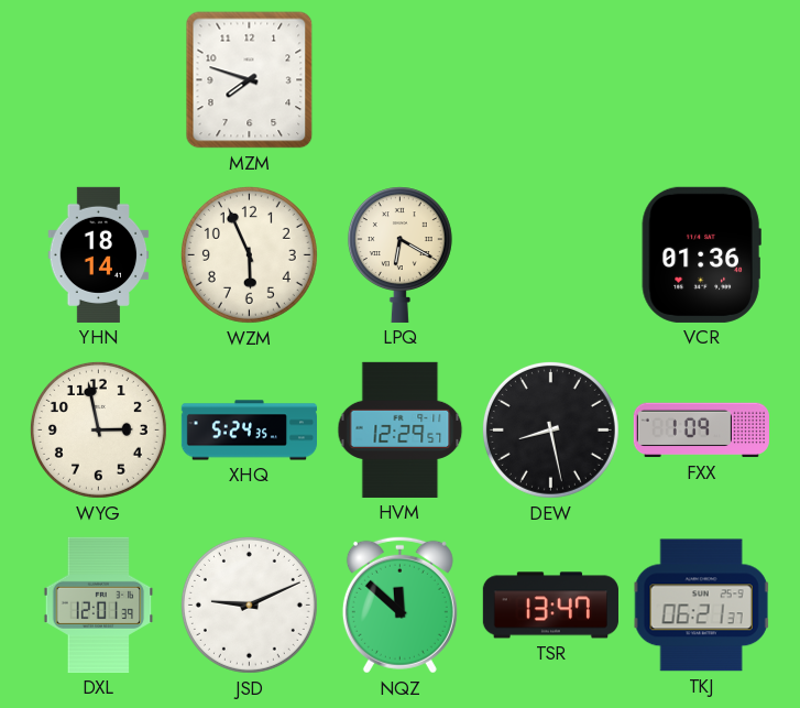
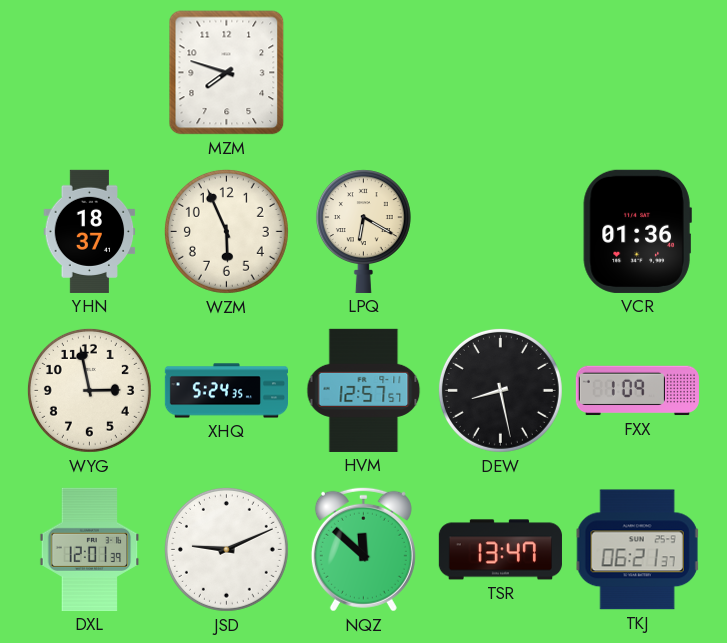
YHN: 18:14 -> 18:37 (90, 231)
HVM: 12:29 -> 12:57 (364, 390)
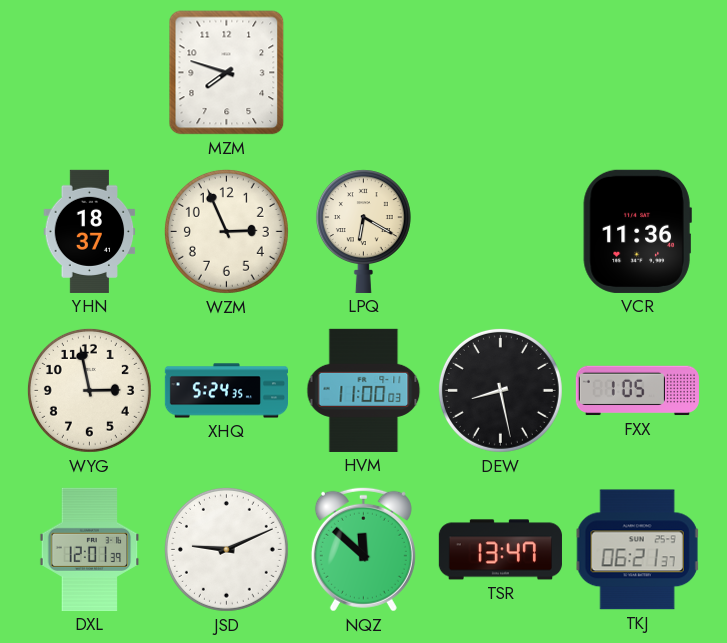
WZM: 5:56 -> 2:56 (226, 231)
VCR: 01:36 -> 11:36 (637, 231)
HVM: 12:57 -> 11:00 (364, 390)
FXX: 1:09 -> 1:05 (637, 391)
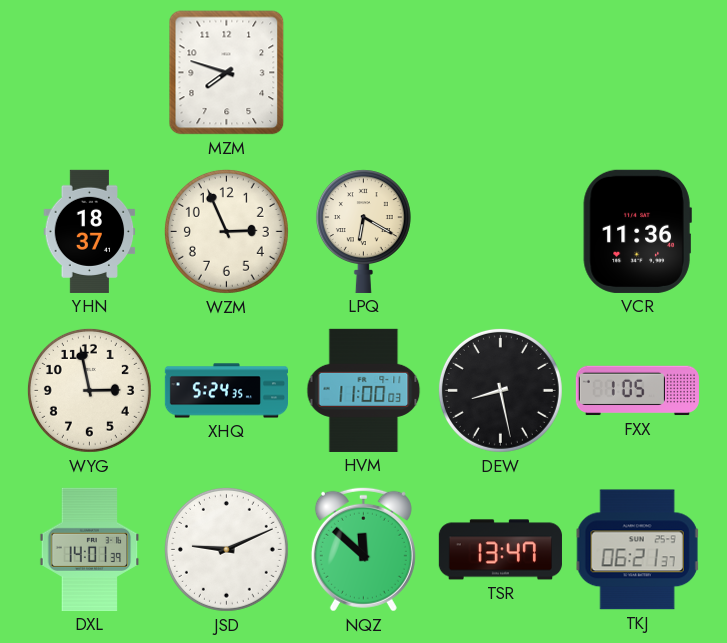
DXL: 12:01 -> 14:01 (90, 549)
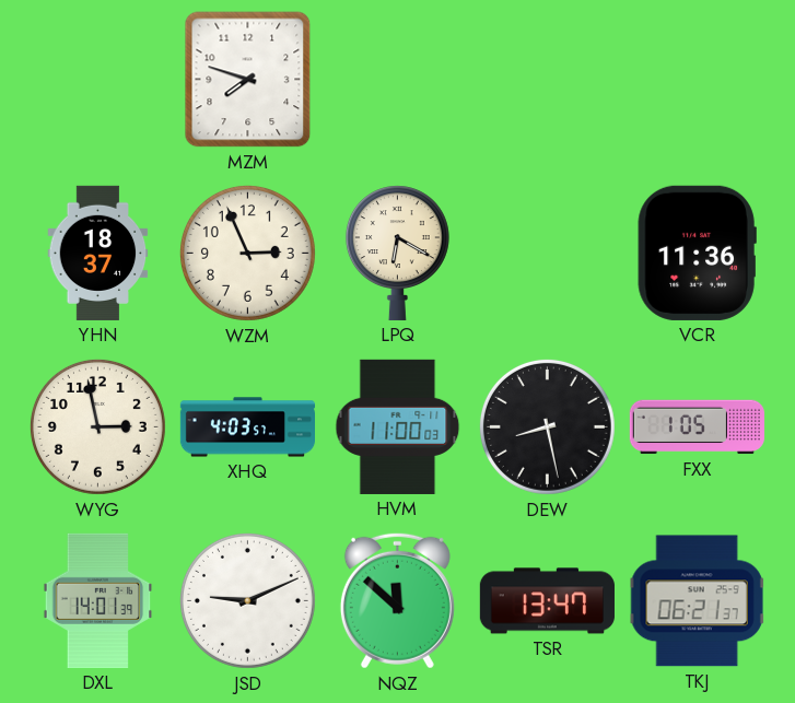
XHQ: 5:24 -> 4:03 (248, 427)
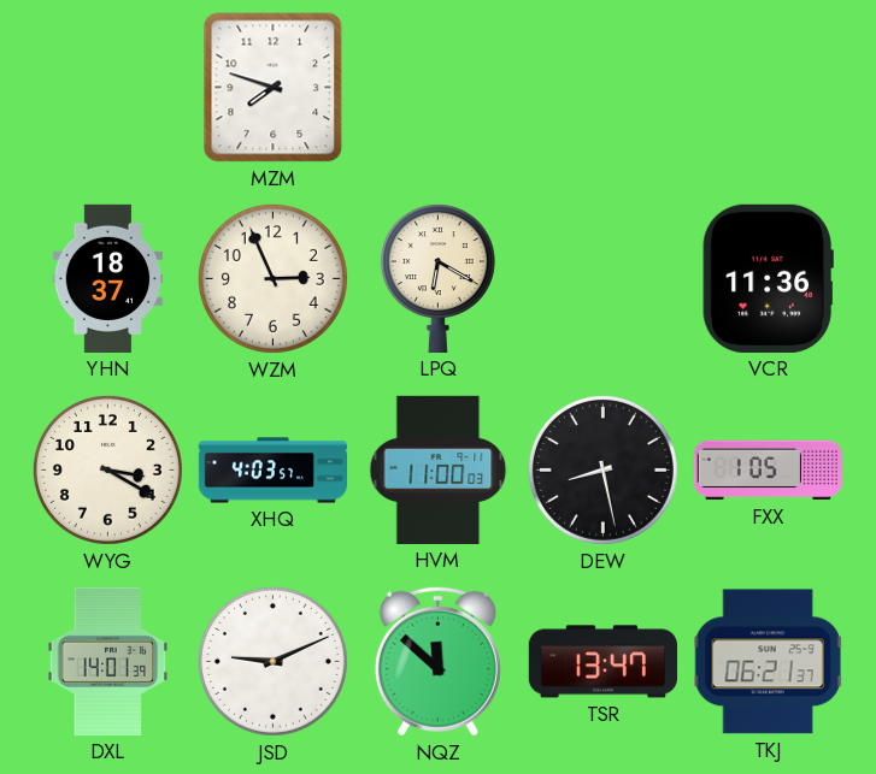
WYG: 2:58 -> 3:20 (107, 469)
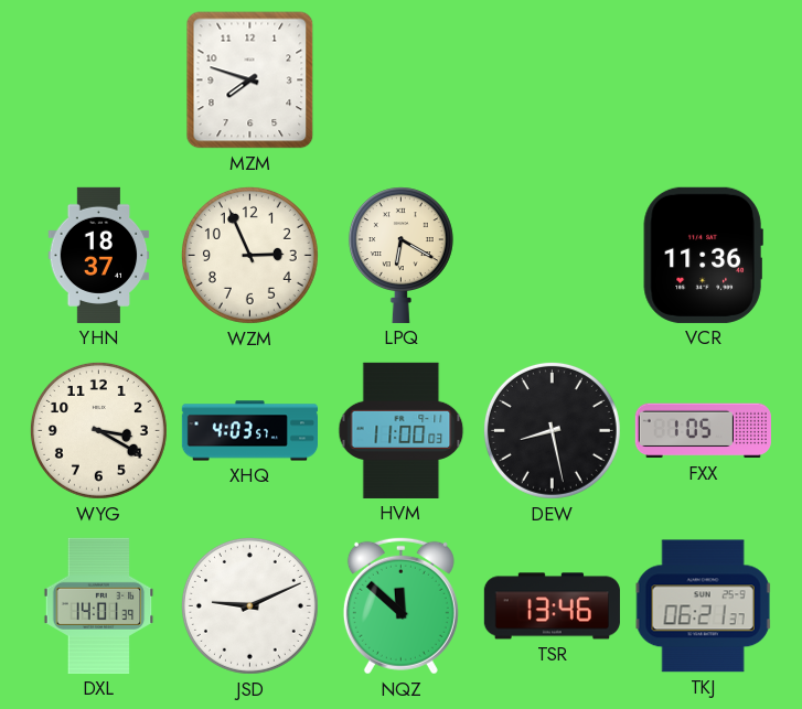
TSR: 13:47 -> 13:46 (552, 606)
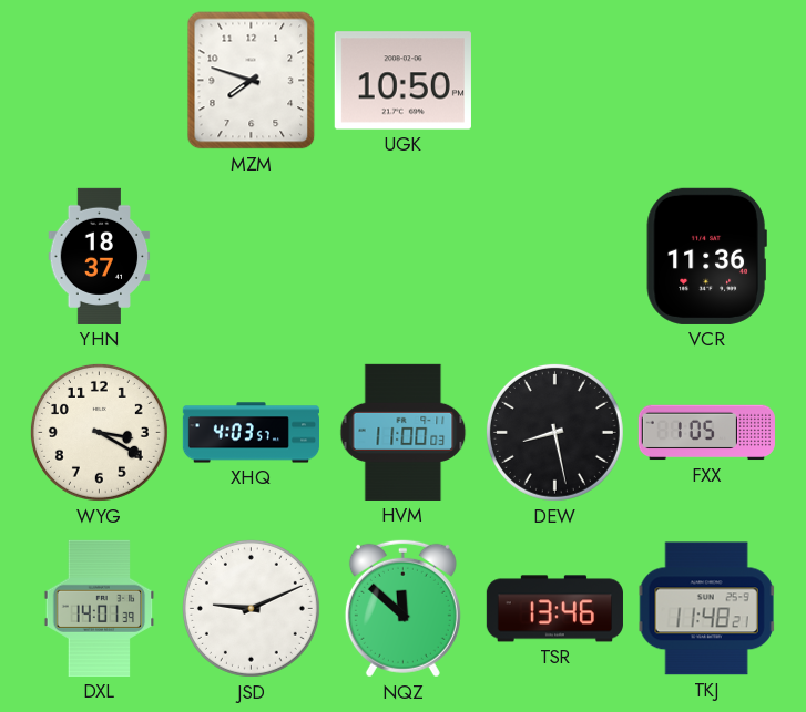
UGK: none -> 10:50 (402, 81)
WZM: 2:56 -> none (249, 255)
LPQ: 6:20 -> none (400, 255)
TKJ: 06:21 -> 11:48 (707, 609)
